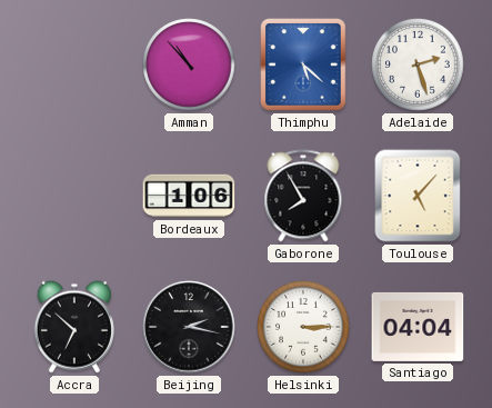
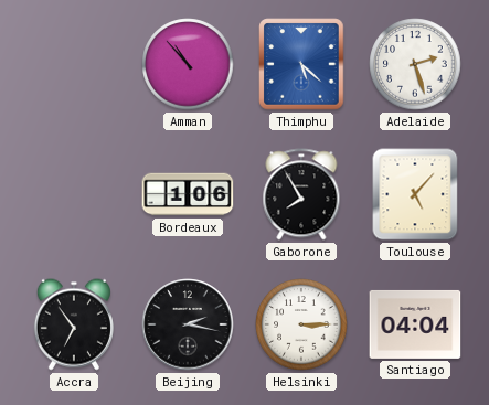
Accra: 6:52 -> 6:54 (74, 324)
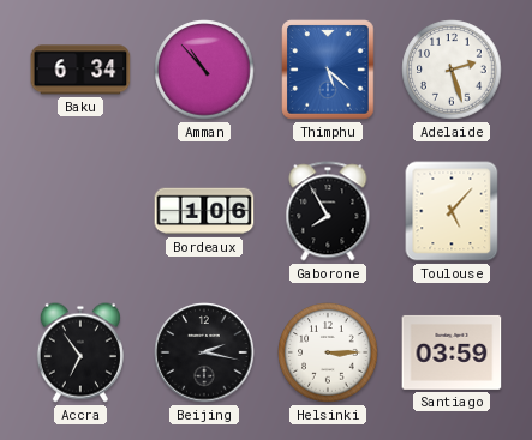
Baku: none -> 6:34 (80, 70)
Santiago: 04:04 -> 03:59 (452, 352)
